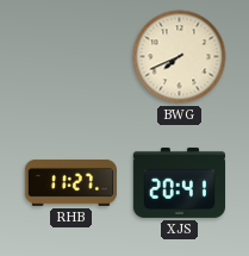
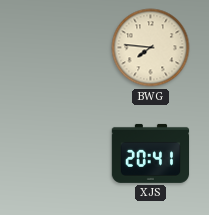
BWG: 7:41 -> 7:46 (151, 48)
RHB: 11:27 -> none (71, 182)
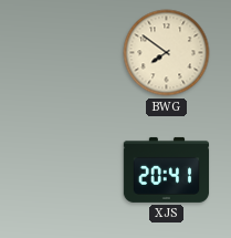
BWG: 7:46 -> 7:51 (167, 53)
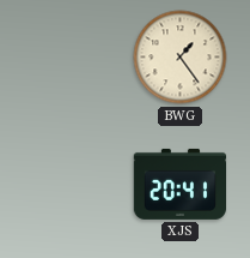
BWG: 7:51 -> 1:24 (181, 58)
